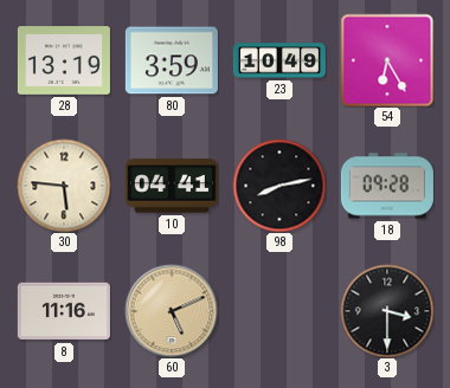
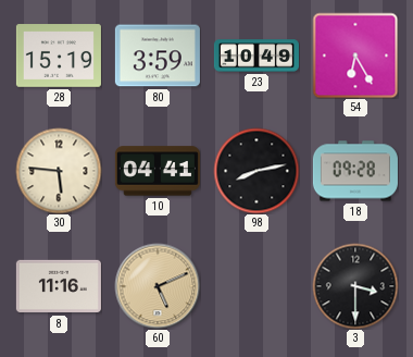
28: 13:19 -> 15:19 (59, 56)
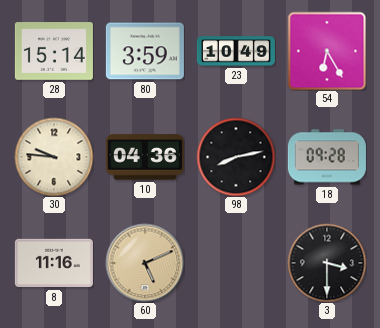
28: 15:19 -> 15:14 (54, 51)
30: 5:46 -> 9:46 (54, 157)
10: 04:41 -> 04:36 (145, 157)
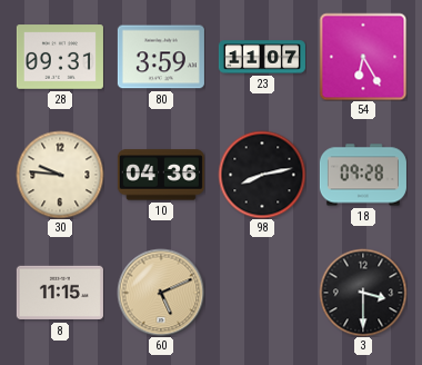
28: 15:14 -> 09:31 (60, 57)
23: 10:49 -> 11:07 (262, 57)
8: 11:16 -> 11:15 (60, 293)
